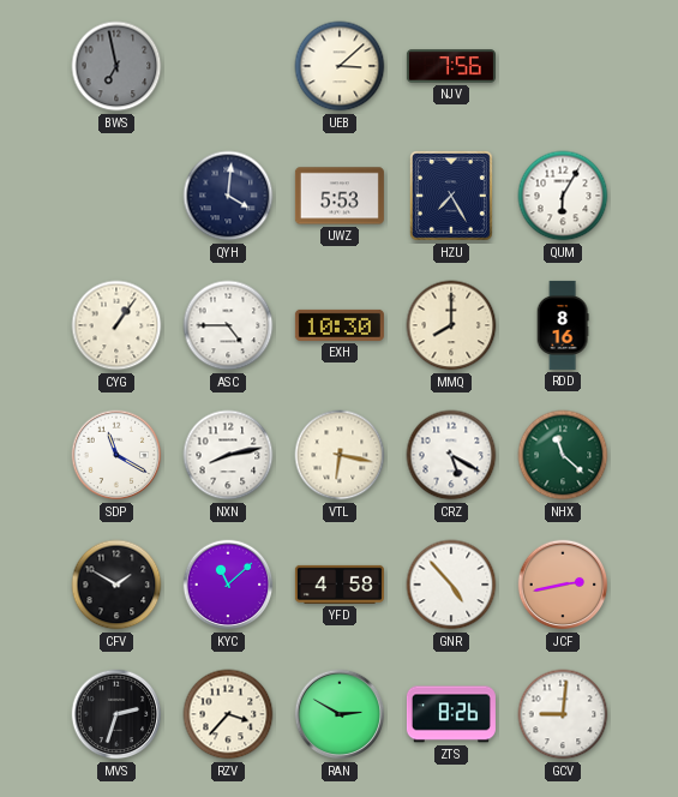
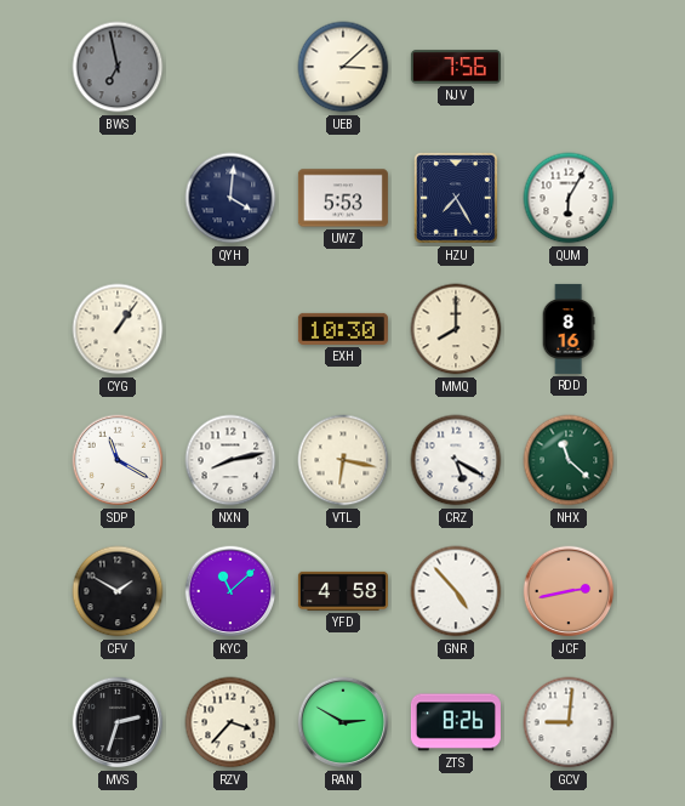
ASC: 4:45 -> none (228, 325)
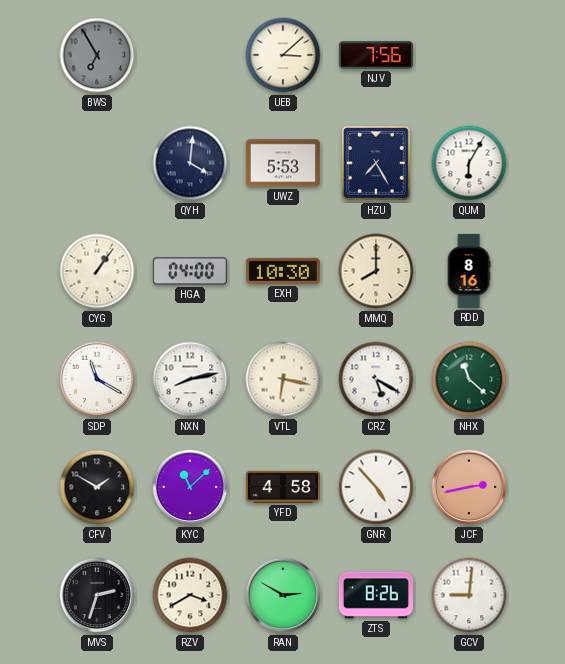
BWS: 6:58 -> 6:55 (97, 55)
HGA: none -> 04:00 (190, 271)
RZV: 3:37 -> 3:40 (190, 595)
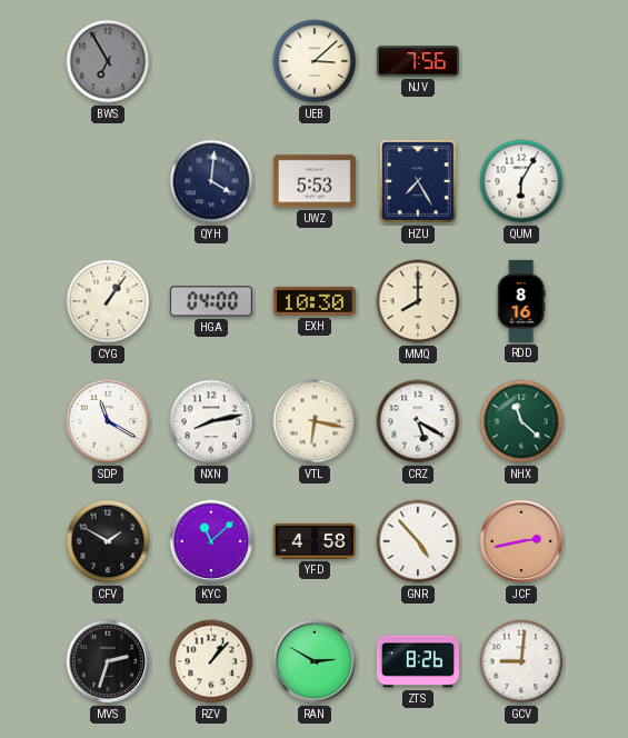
RZV: 3:40 -> 1:07 (211, 661)
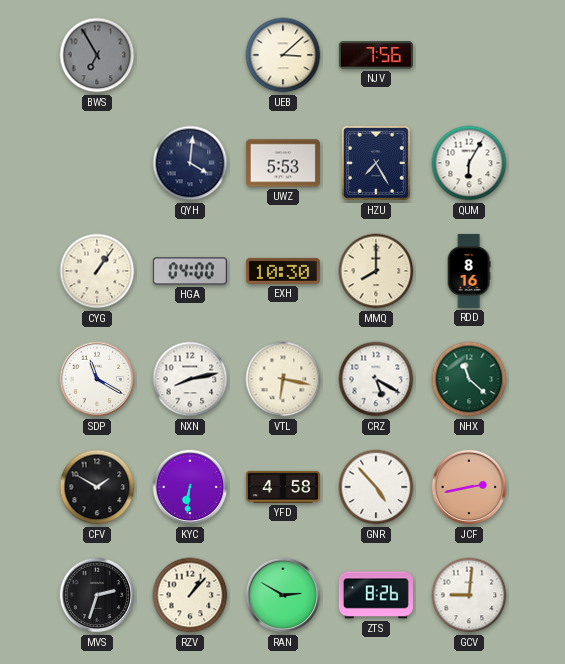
KYC: 11:08 -> 6:31 (190, 487)
